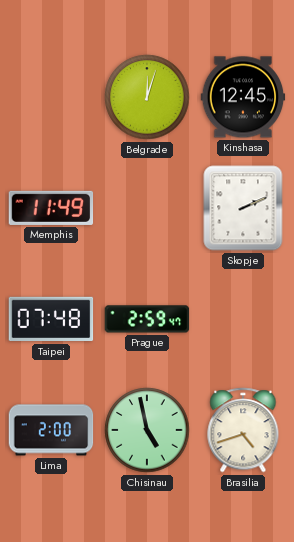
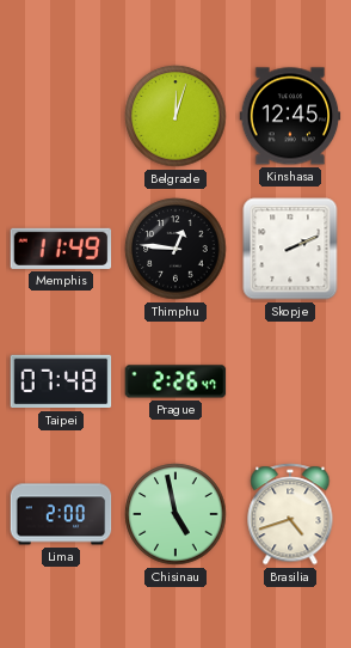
Thimphu: none -> 12:46 (176, 249)
Prague: 2:59 -> 2:26 (176, 381)
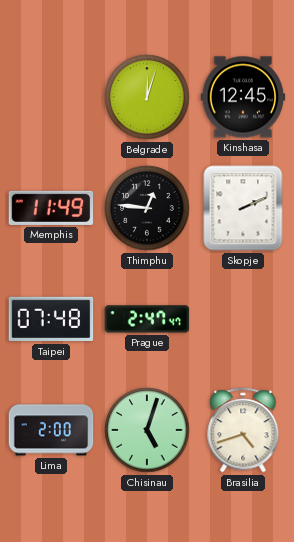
Prague: 2:26 -> 2:47 (147, 319)
Chisinau: 4:58 -> 5:03 (147, 430)
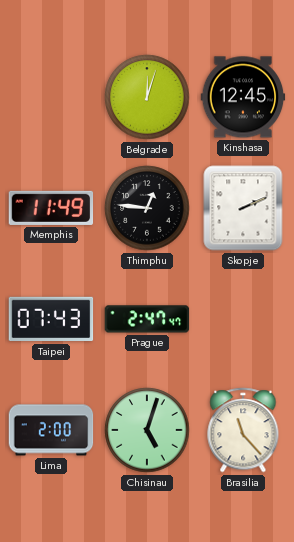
Taipei: 07:48 -> 07:43 (51, 319)
Brasilia: 4:42 -> 11:23 (243, 430)
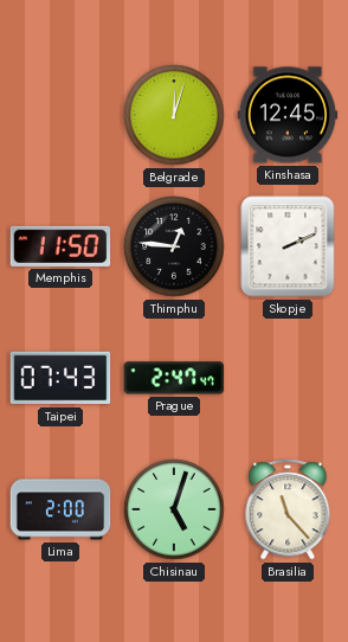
Memphis: 11:49 -> 11:50 (60, 246)
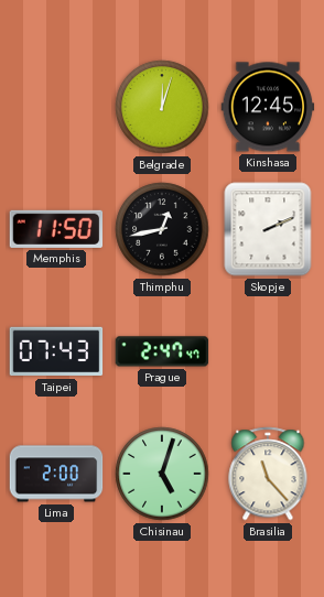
Thimphu: 12:46 -> 12:43 (162, 229)
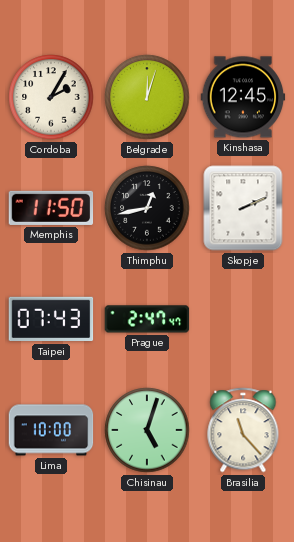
Cordoba: none -> 2:05 (51, 97)
Lima: 2:00 -> 10:00 (51, 430)
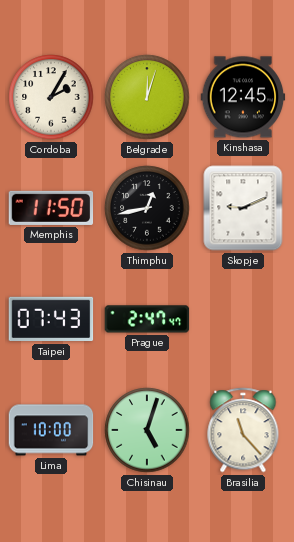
Skopje: 2:11 -> 9:11 (243, 208)
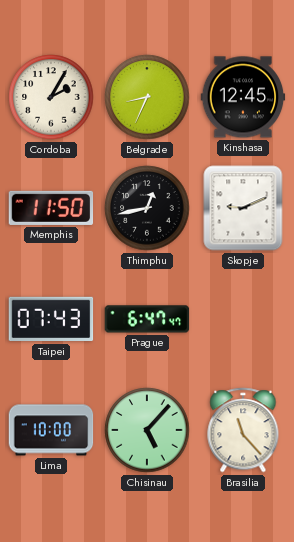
Belgrade: 12:03 -> 8:34 (147, 97)
Prague: 2:47 -> 6:47 (147, 319)
Chisinau: 5:03 -> 5:07 (147, 430)
